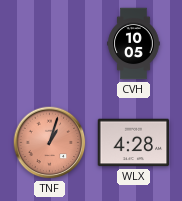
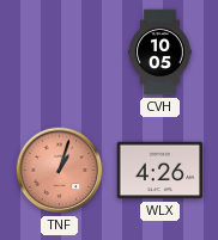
WLX: 4:28 -> 4:26 (161, 171)
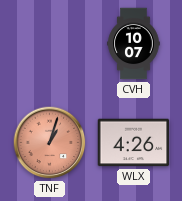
CVH: 10:05 -> 10:07 (134, 44)
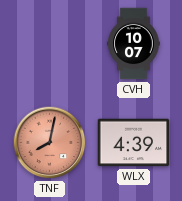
TNF: 1:03 -> 8:02 (50, 143)
WLX: 4:26 -> 4:39 (134, 143)
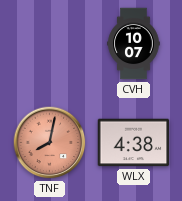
WLX: 4:39 -> 4:38 (134, 143)
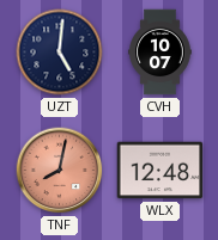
UZT: none -> 5:01 (60, 53)
WLX: 4:38 -> 12:48 (161, 171)
